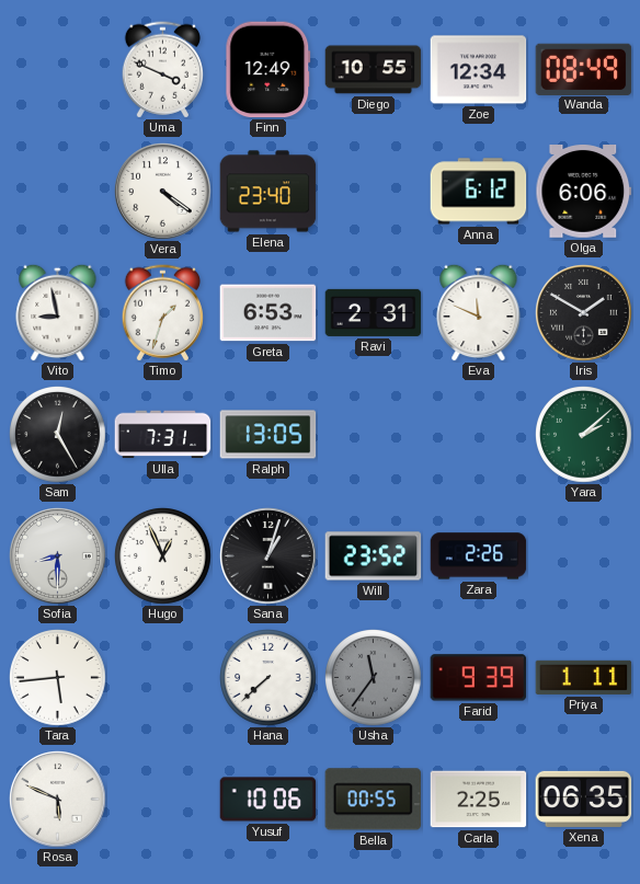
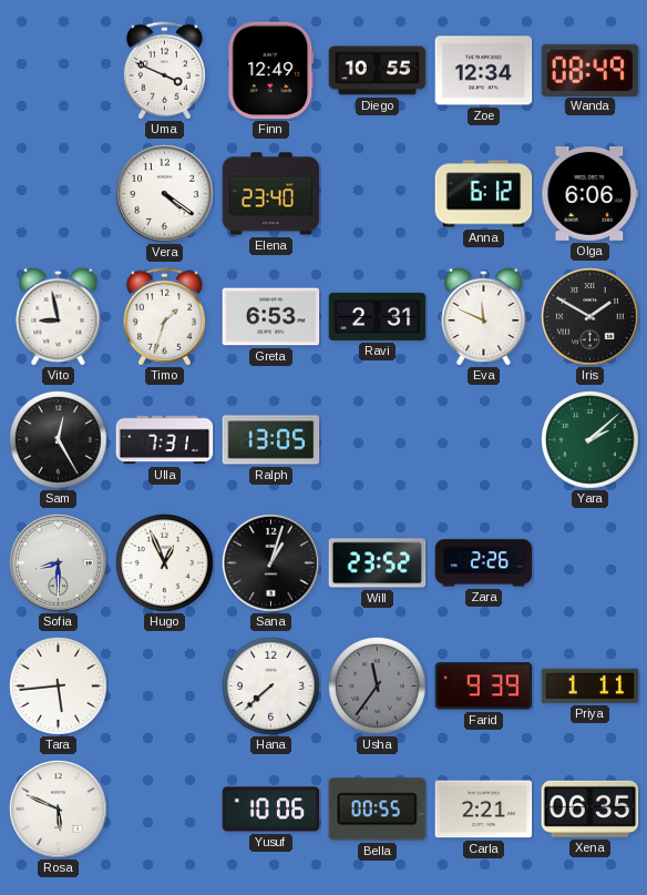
Carla: 2:25 -> 2:21 (484, 810)
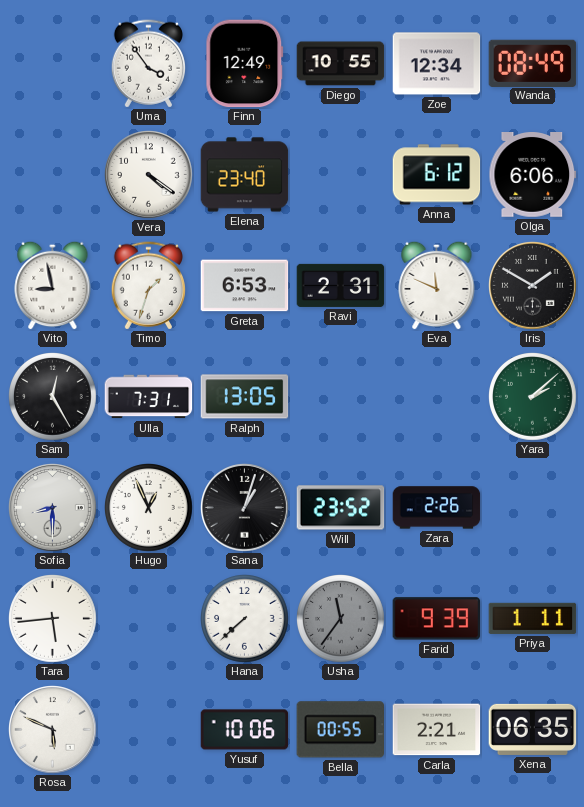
Uma: 3:49 -> 3:54 (148, 64)
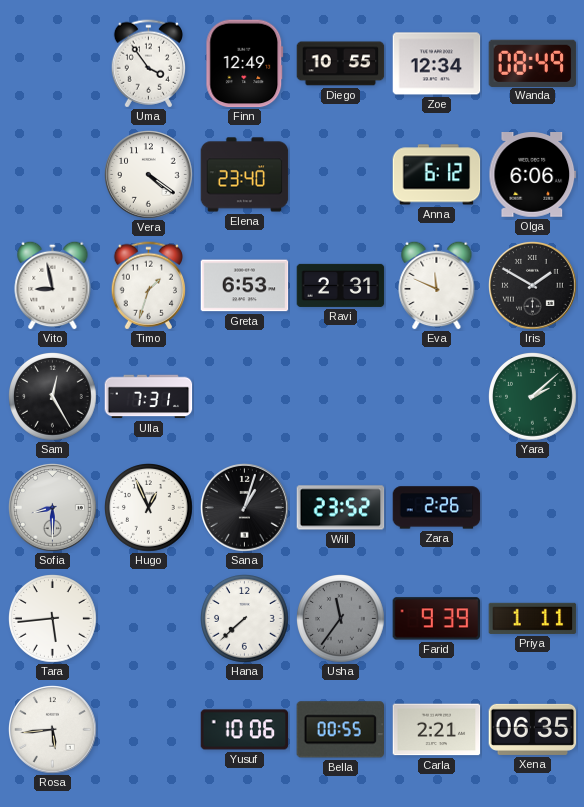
Ralph: 13:05 -> none (245, 397)
Rosa: 5:49 -> 5:44 (53, 730)
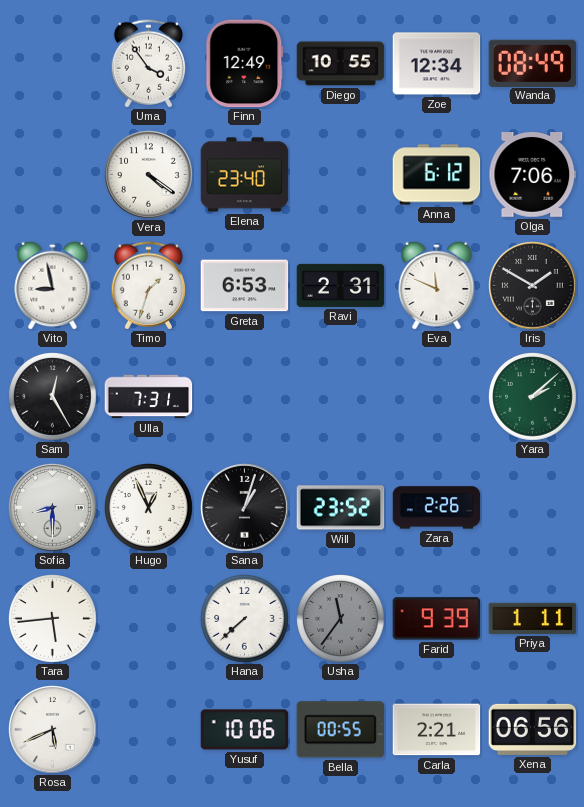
Olga: 6:06 -> 7:06 (533, 175)
Rosa: 5:44 -> 5:41 (53, 730)
Xena: 06:35 -> 06:56 (533, 729)
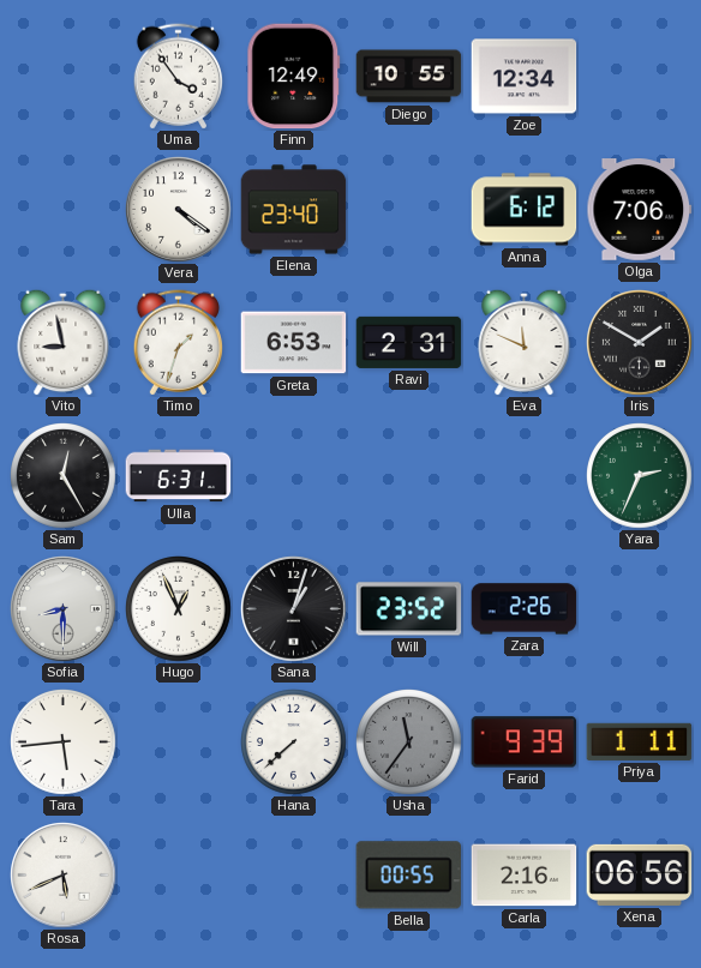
Wanda: 08:49 -> none (533, 63)
Ulla: 7:31 -> 6:31 (179, 476)
Yara: 2:08 -> 2:34 (640, 476)
Yusuf: 10:06 -> none (245, 730)
Carla: 2:21 -> 2:16 (525, 876)
